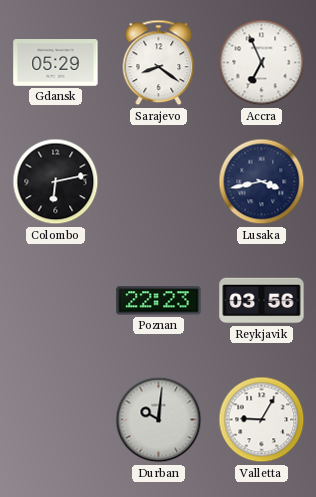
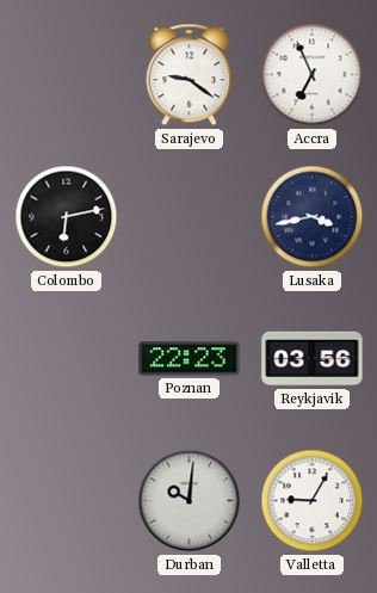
Gdansk: 05:29 -> none (56, 63)
Sarajevo: 8:21 -> 9:21 (190, 75)
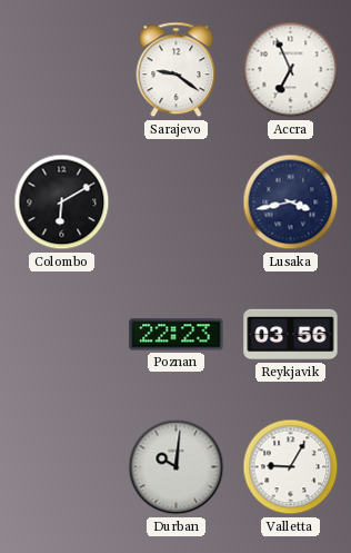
Colombo: 6:13 -> 6:10 (62, 203)
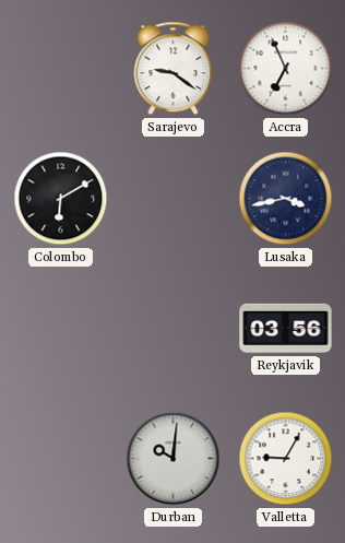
Poznan: 22:23 -> none (177, 335)
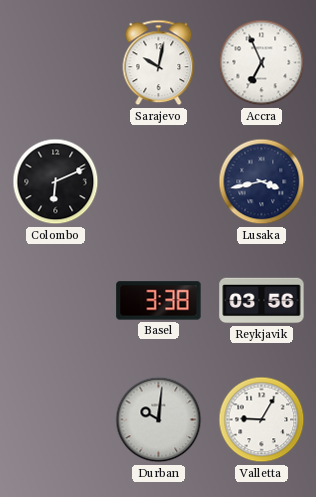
Sarajevo: 9:21 -> 10:02 (159, 63)
Colombo: 6:10 -> 6:11 (56, 182)
Basel: none -> 3:38 (159, 301)
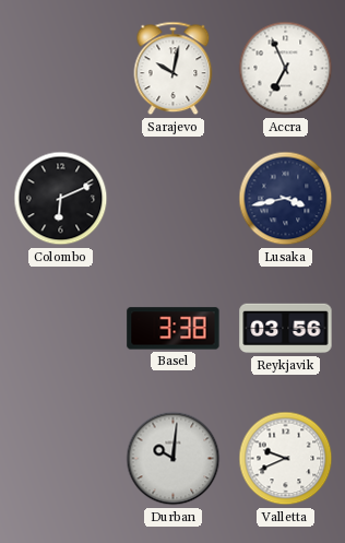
Valletta: 9:05 -> 9:41 (286, 459)
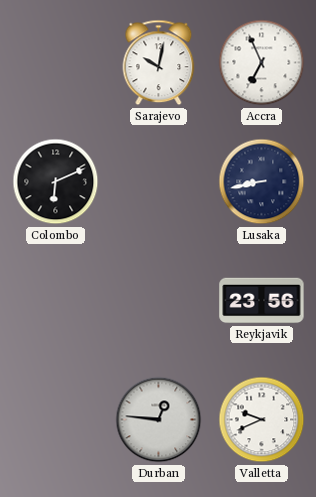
Lusaka: 3:43 -> 8:43 (262, 182)
Basel: 3:38 -> none (174, 329)
Reykjavik: 03:56 -> 23:56 (262, 301)
Durban: 10:01 -> 12:46 (159, 420)
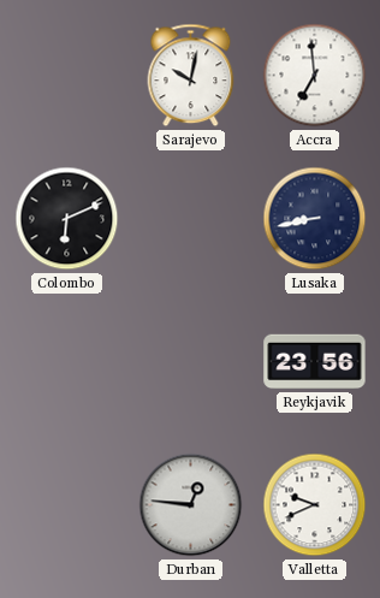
Accra: 6:56 -> 6:59 (315, 76)
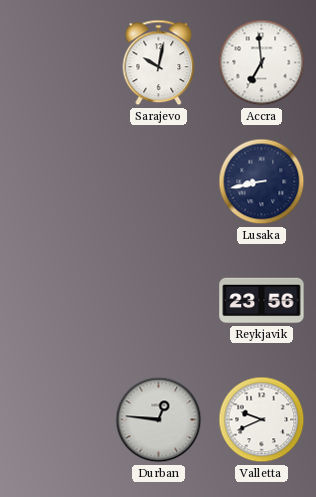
Colombo: 6:11 -> none (67, 219)
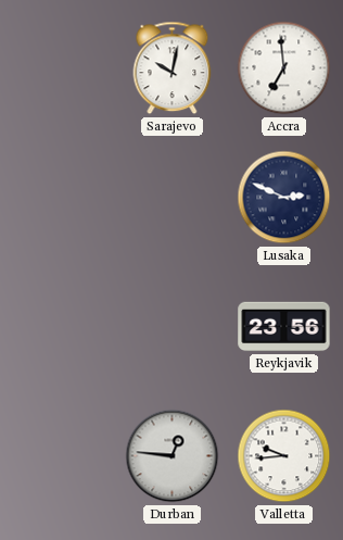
Lusaka: 8:43 -> 2:49 (284, 198)
Valletta: 9:41 -> 9:44 (284, 456)
